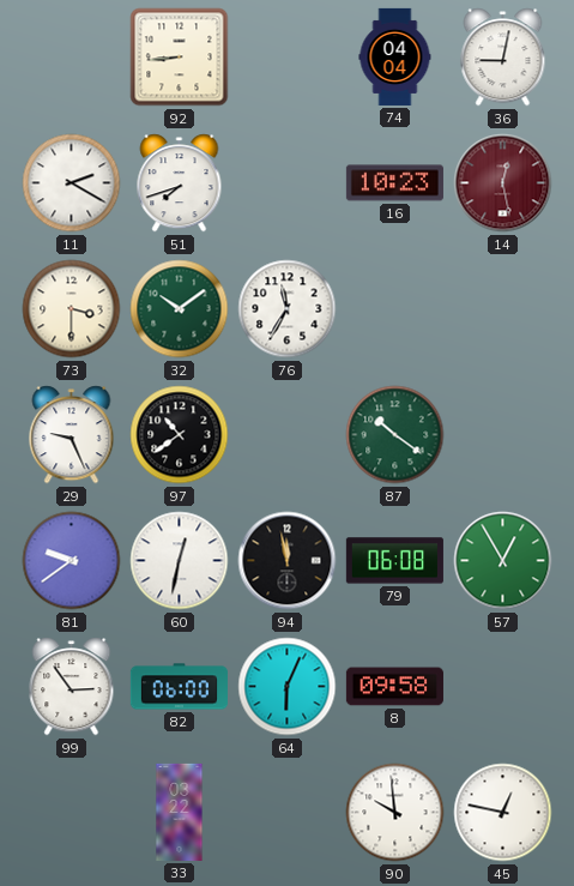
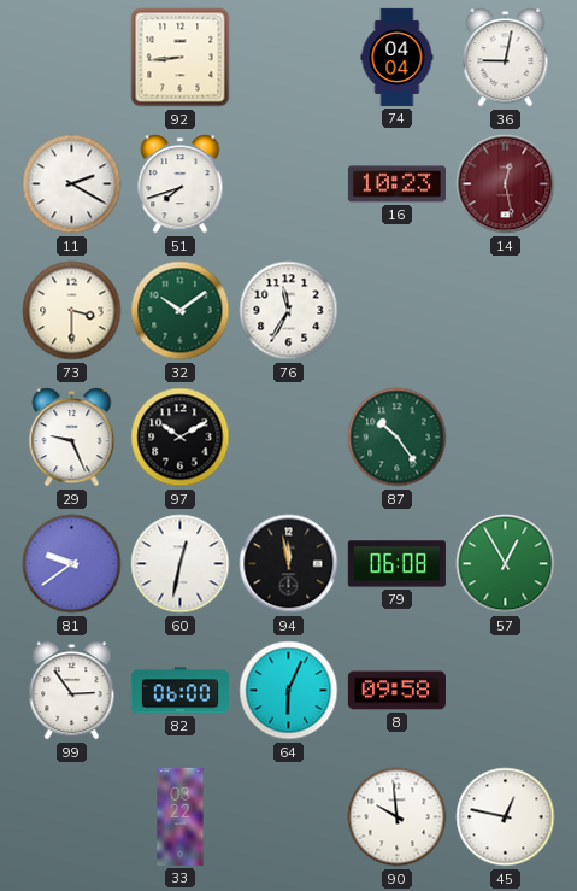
97: 10:39 -> 10:10 (181, 438)
87: 10:21 -> 10:24 (398, 438)
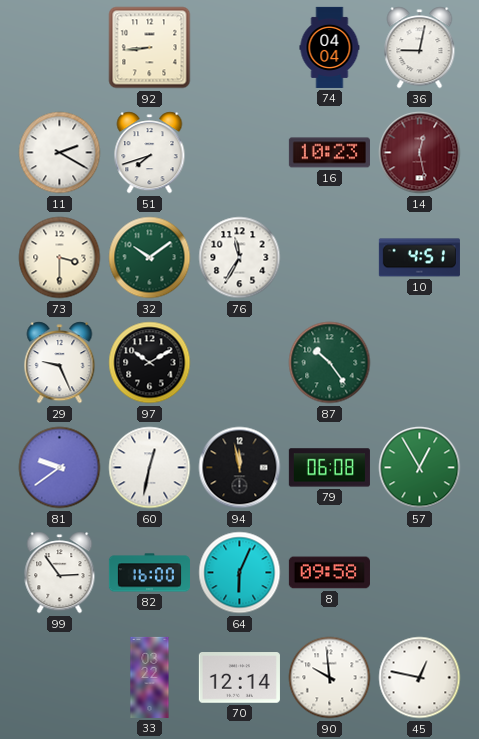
10: none -> 4:51 (419, 258)
82: 06:00 -> 16:00 (149, 573)
70: none -> 12:14 (239, 678)
